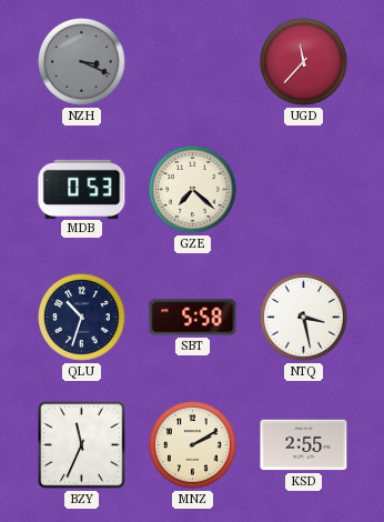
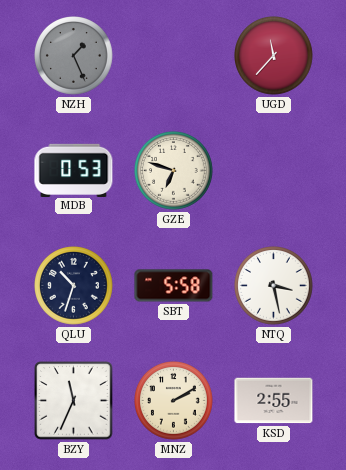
NZH: 3:19 -> 1:26 (74, 56)
GZE: 7:22 -> 6:48 (174, 171)
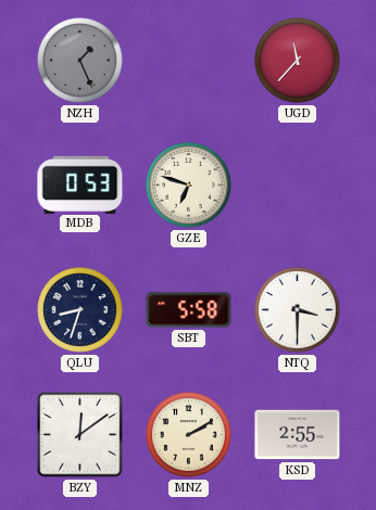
QLU: 10:33 -> 8:33 (80, 310)
NTQ: 3:28 -> 3:30 (298, 310)
BZY: 11:34 -> 12:09 (80, 435)
